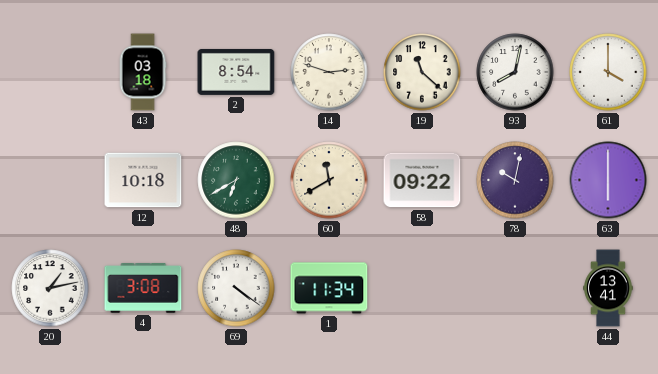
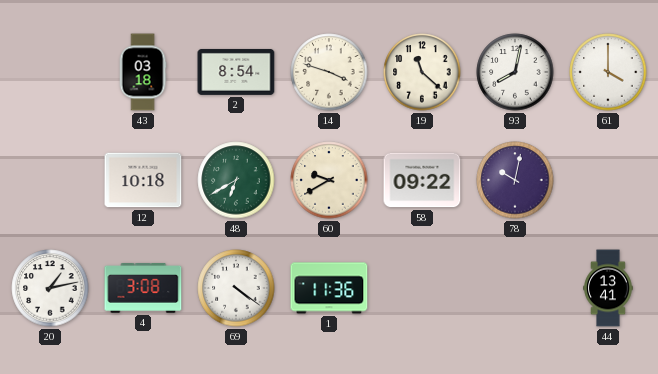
14: 2:48 -> 3:48 (329, 72)
60: 11:40 -> 9:40 (329, 180)
63: 6:00 -> none (608, 180)
1: 11:34 -> 11:36 (329, 288)
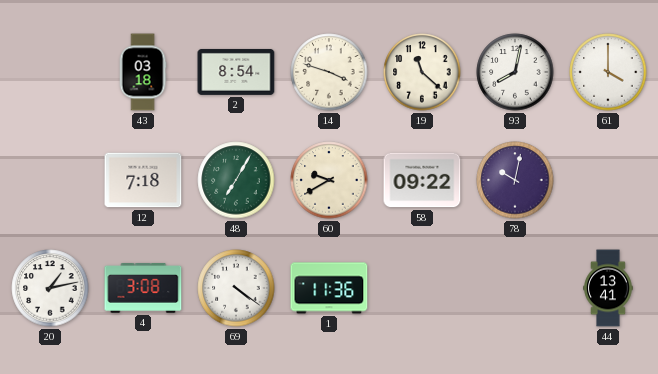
12: 10:18 -> 7:18 (143, 180)
48: 6:40 -> 7:05 (236, 180)
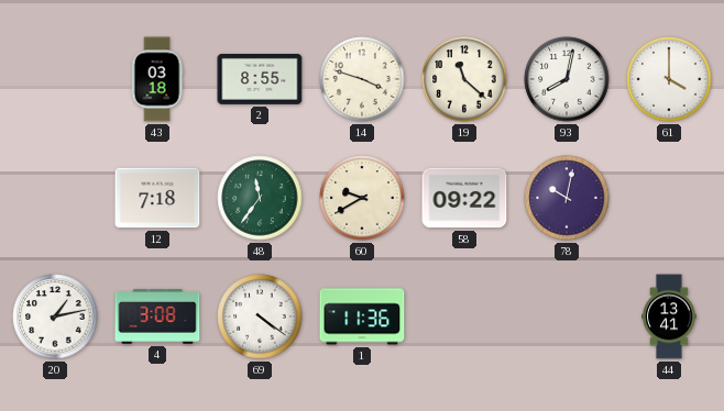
2: 8:54 -> 8:55 (260, 79)
48: 7:05 -> 11:36 (260, 198)
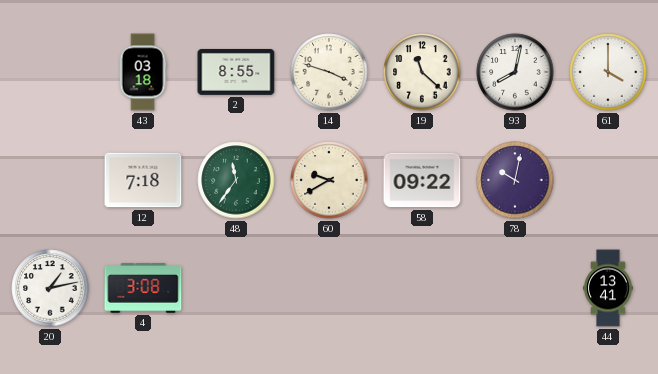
69: 4:21 -> none (260, 316)
1: 11:36 -> none (362, 316)
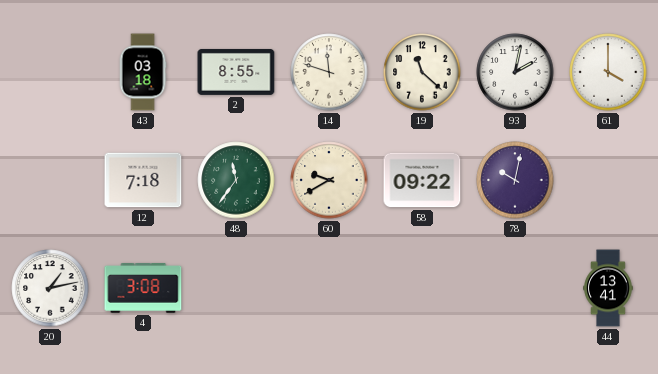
14: 3:48 -> 11:48 (329, 72)
93: 8:02 -> 2:02 (515, 72)
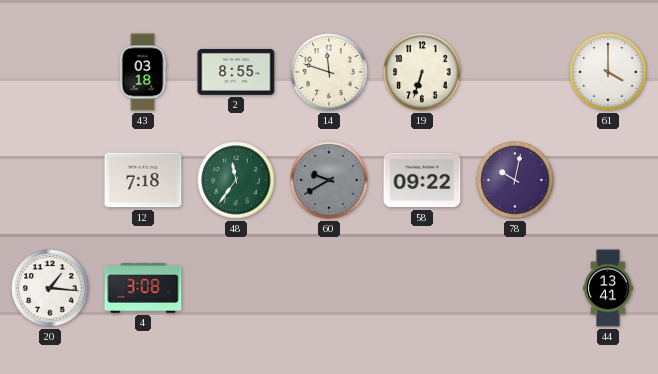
19: 11:22 -> 6:33 (422, 72)
93: 2:02 -> none (515, 72)
60 dial: cream -> grey (329, 180)
20: 1:13 -> 1:16 (50, 288)
